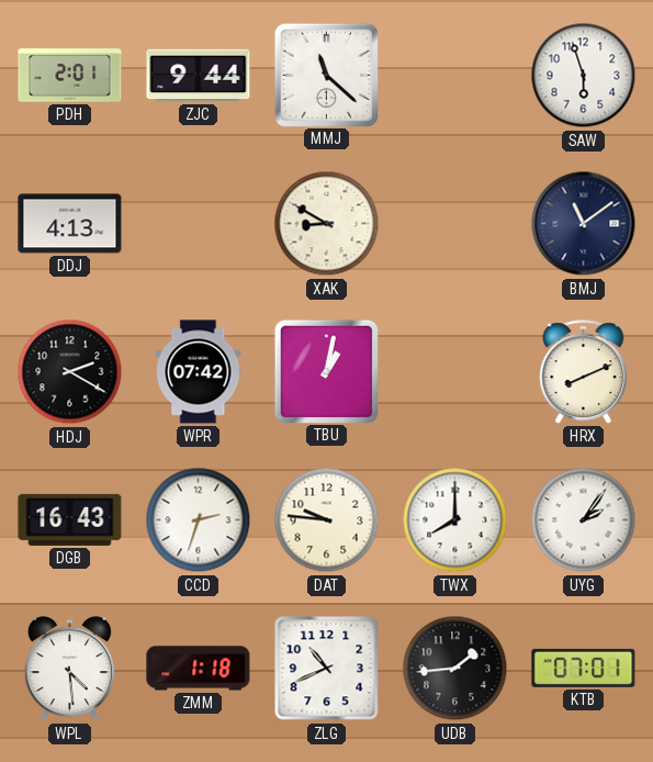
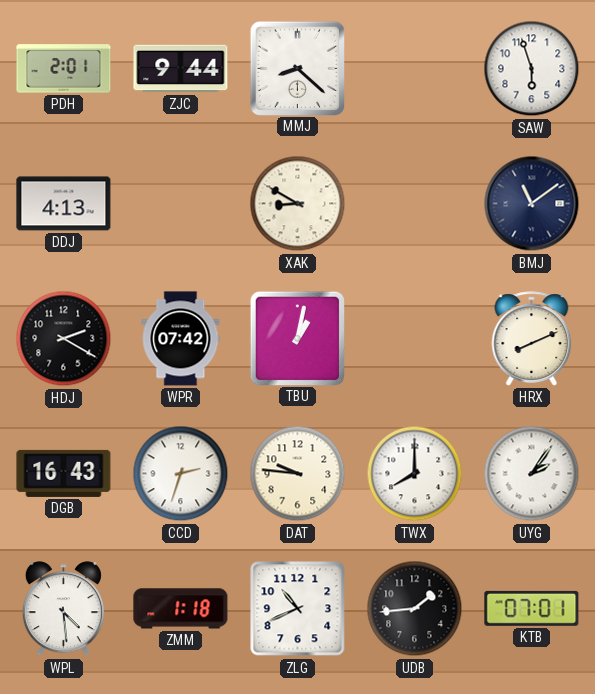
MMJ: 11:22 -> 8:22 (297, 68)
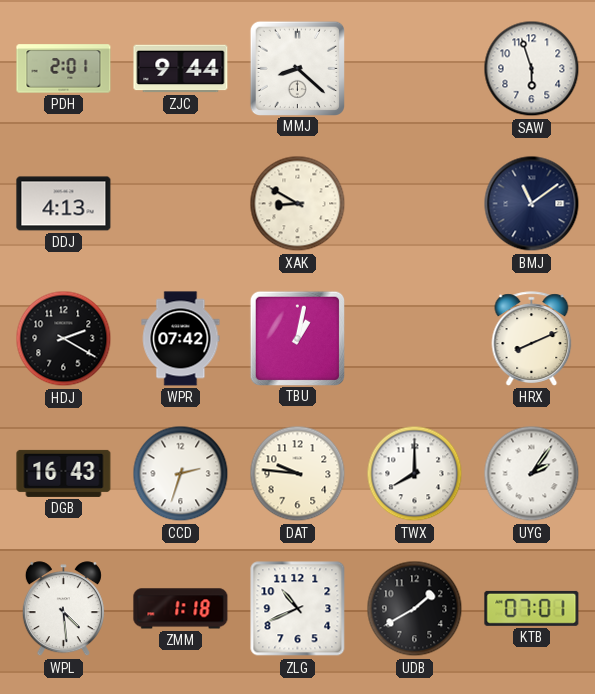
UDB: 1:44 -> 1:40 (415, 609)
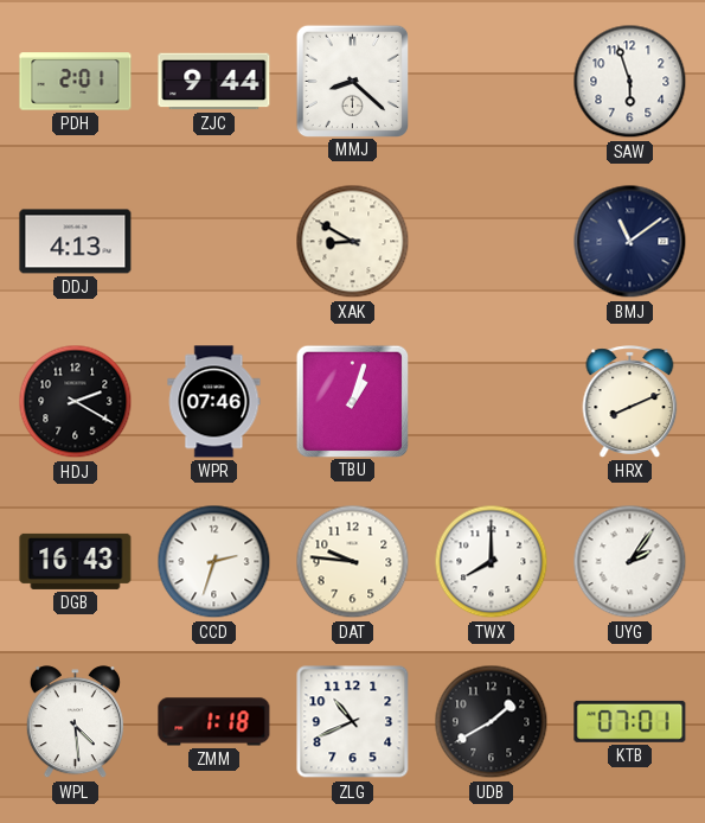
WPR: 07:42 -> 07:46 (214, 402)
TBU: 1:02 -> 1:03 (352, 401)
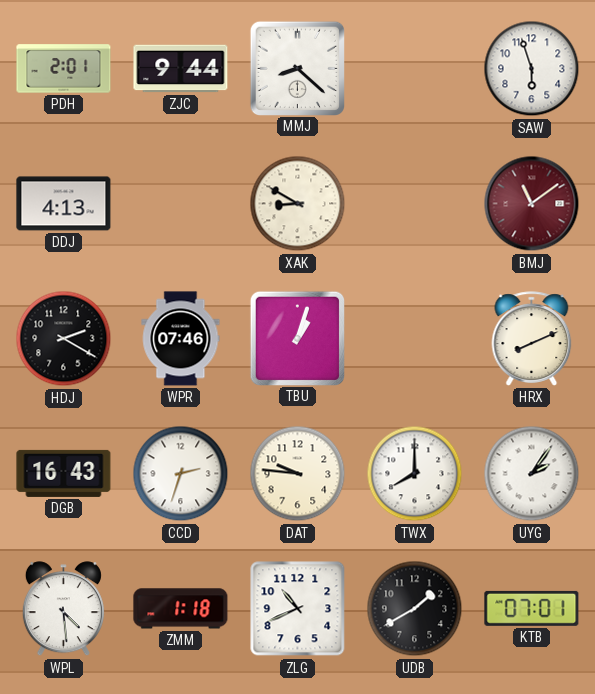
BMJ dial: navy -> burgundy (532, 204)
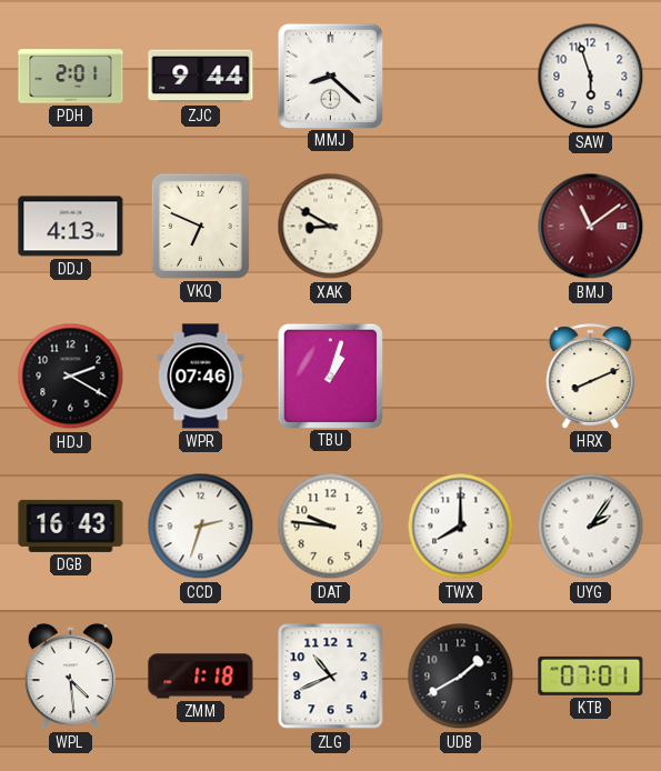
VKQ: none -> 6:49 (200, 226)
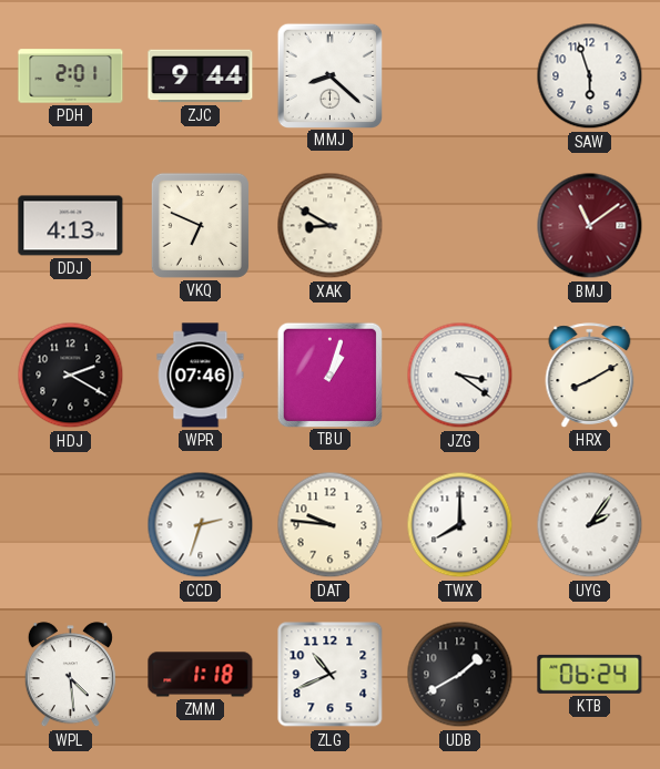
JZG: none -> 3:21 (460, 376)
HRX: 8:11 -> 8:10 (590, 376)
DGB: 16:43 -> none (71, 525)
KTB: 07:01 -> 06:24 (590, 674)
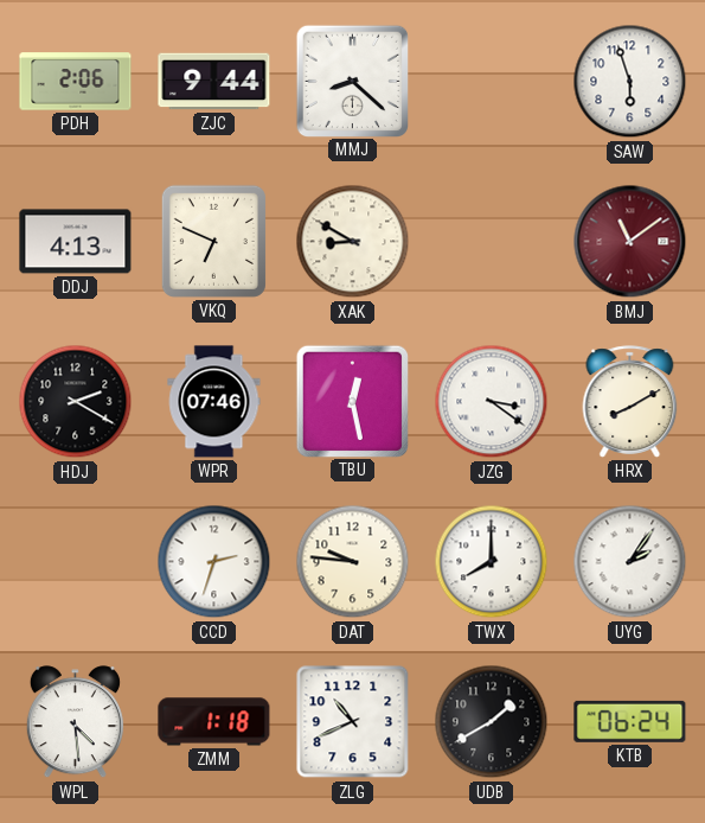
PDH: 2:01 -> 2:06 (76, 82)
TBU: 1:03 -> 12:28 (352, 401)
